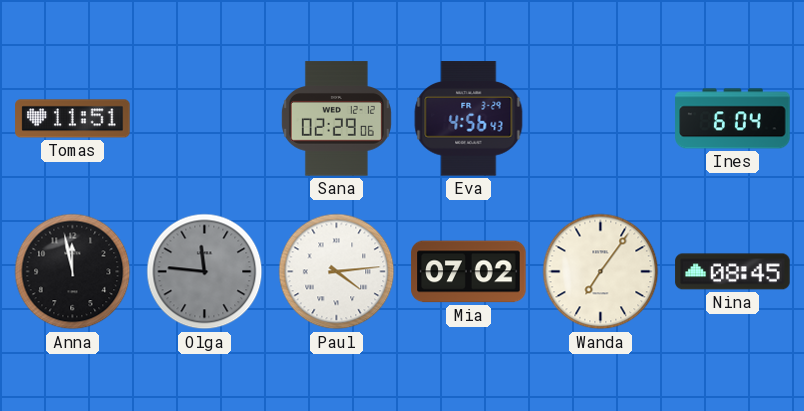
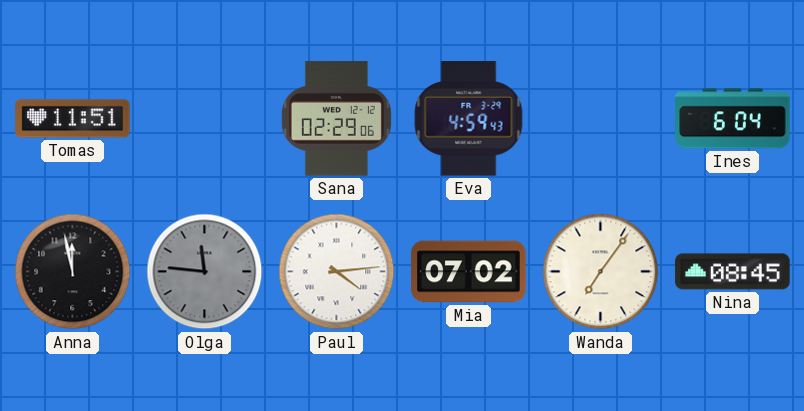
Eva: 4:56 -> 4:59 (469, 119)
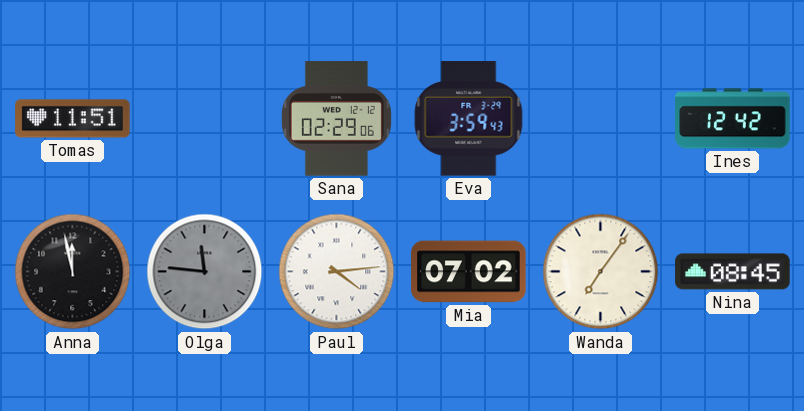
Eva: 4:59 -> 3:59 (469, 119)
Ines: 6:04 -> 12:42 (733, 119)
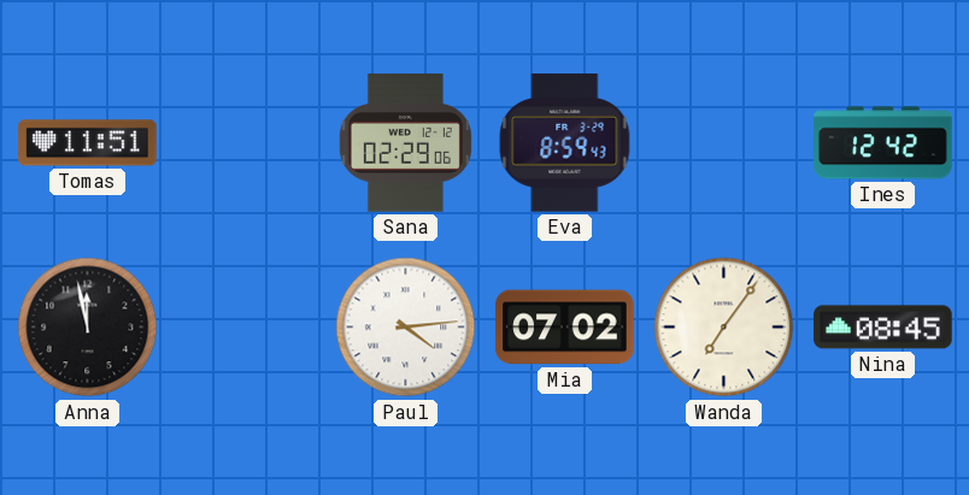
Eva: 3:59 -> 8:59 (565, 143)
Olga: 11:46 -> none (205, 272)
